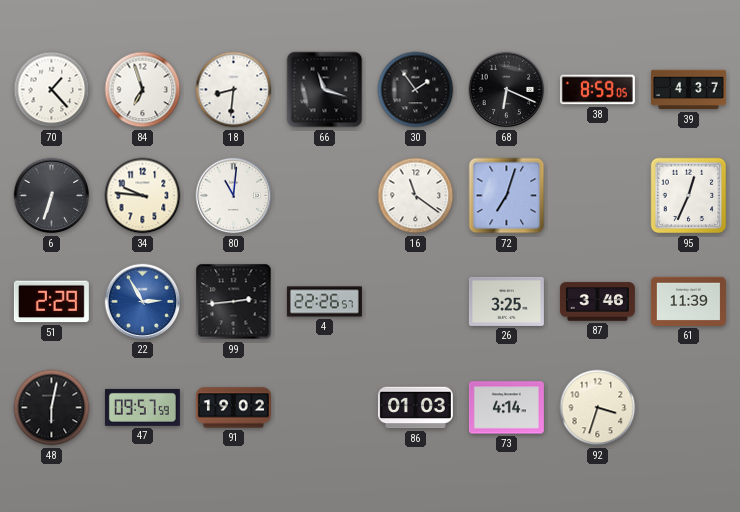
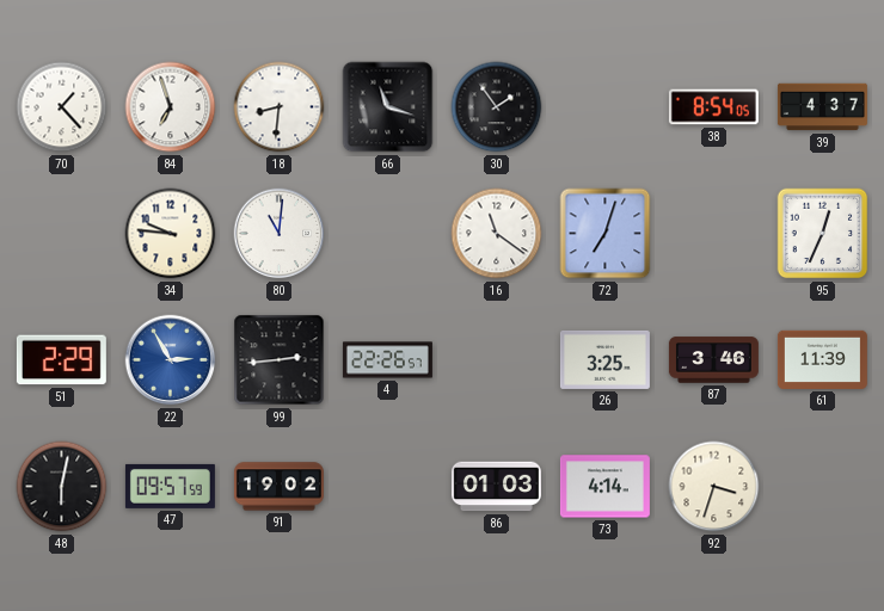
68: 6:19 -> none (507, 90)
38: 8:59 -> 8:54 (713, 107)
6: 6:33 -> none (52, 196)
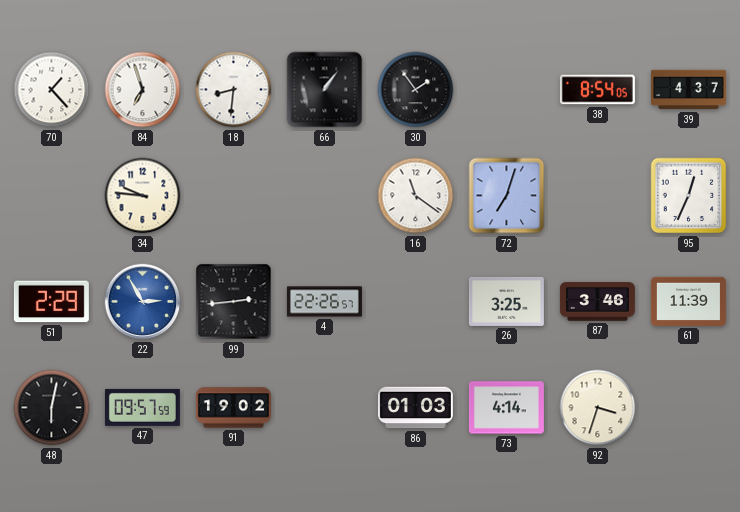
66: 11:18 -> 1:06 (325, 90)
80: 11:01 -> none (280, 234)
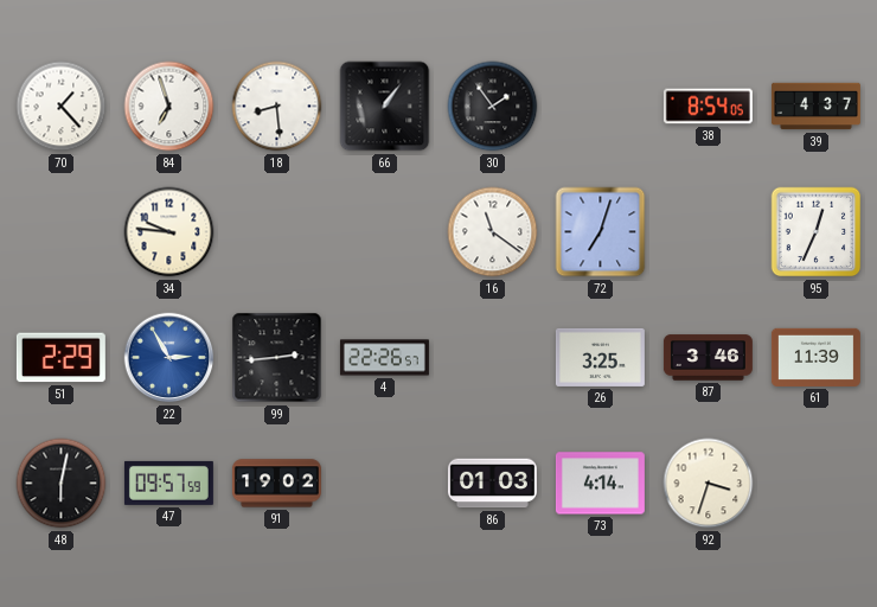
18: 8:31 -> 8:29 (277, 107)
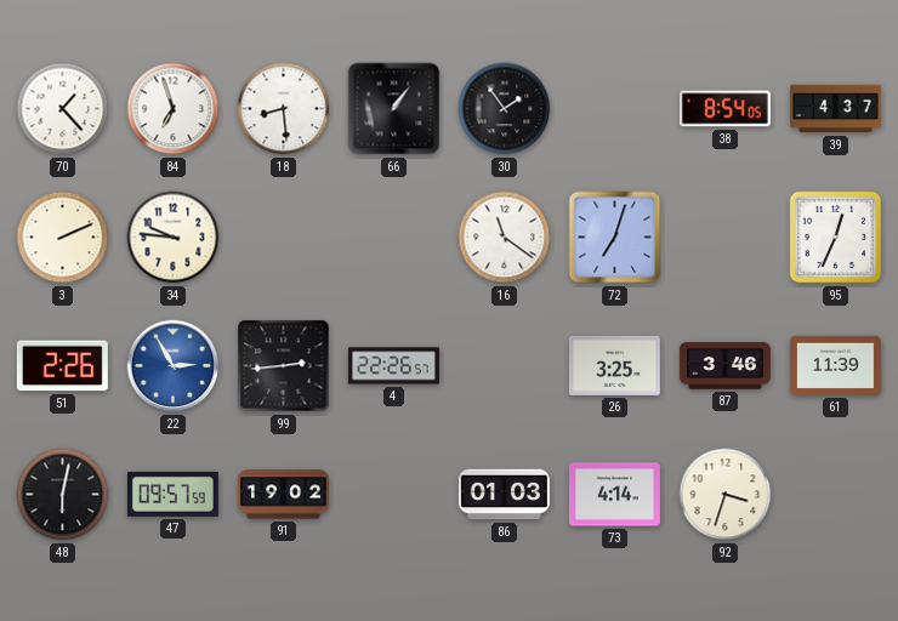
3: none -> 2:11 (63, 238)
51: 2:29 -> 2:26 (62, 366)
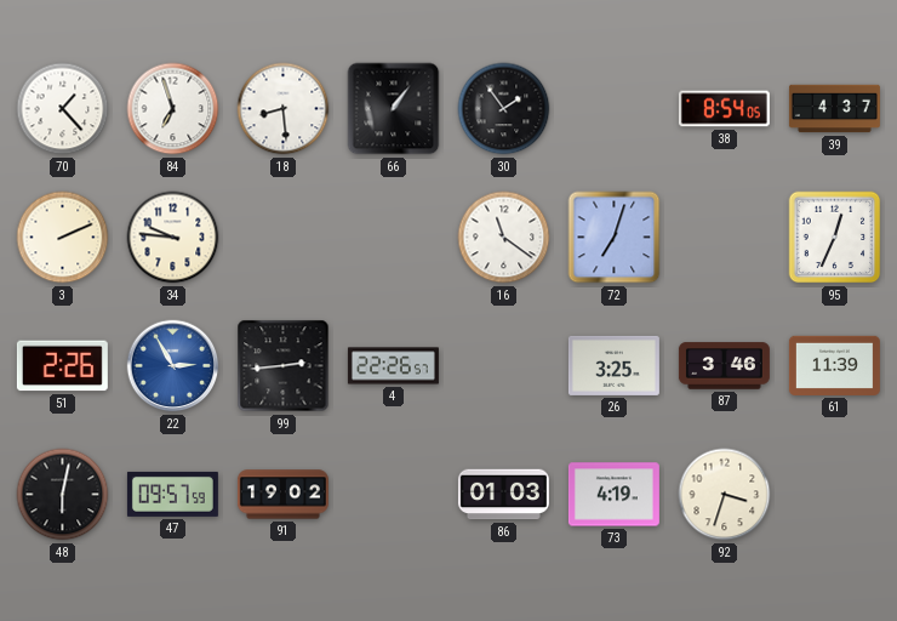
73: 4:14 -> 4:19 (613, 495)
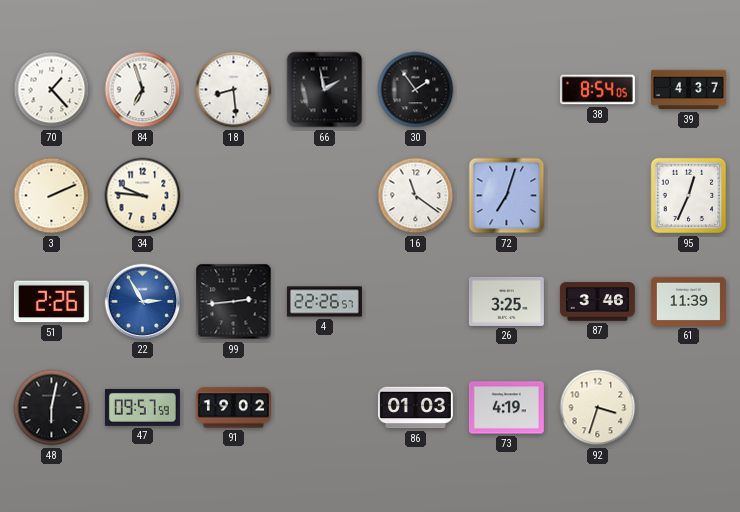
66: 1:06 -> 1:58 (325, 90)
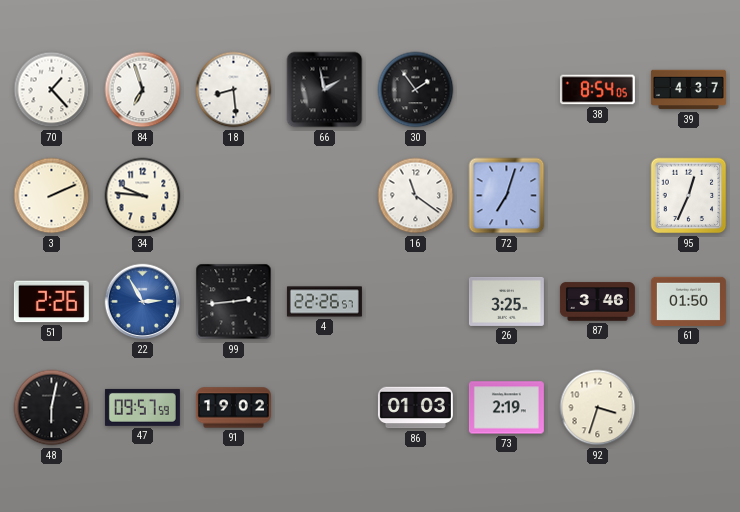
61: 11:39 -> 01:50 (688, 301)
73: 4:19 -> 2:19 (506, 408)
